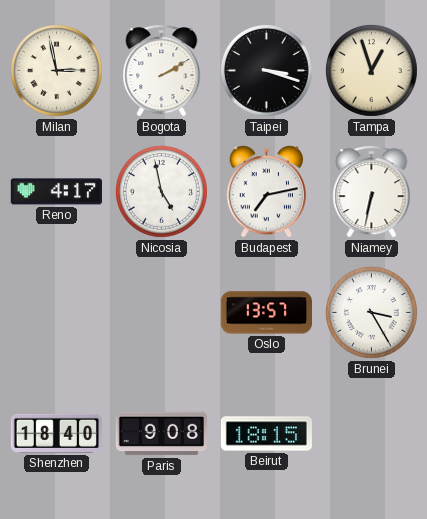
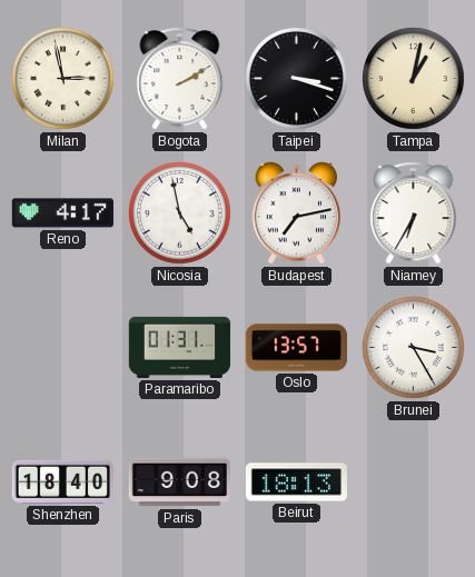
Tampa: 12:57 -> 1:02 (413, 78)
Niamey: 6:32 -> 6:35 (414, 213)
Paramaribo: none -> 01:31 (180, 347)
Beirut: 18:15 -> 18:13 (296, 483)
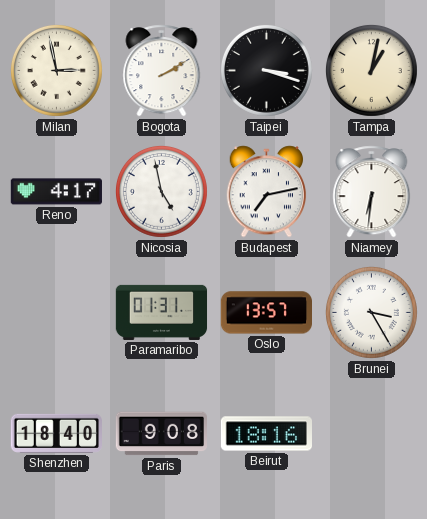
Niamey: 6:35 -> 6:31 (372, 192)
Beirut: 18:13 -> 18:16 (266, 434)
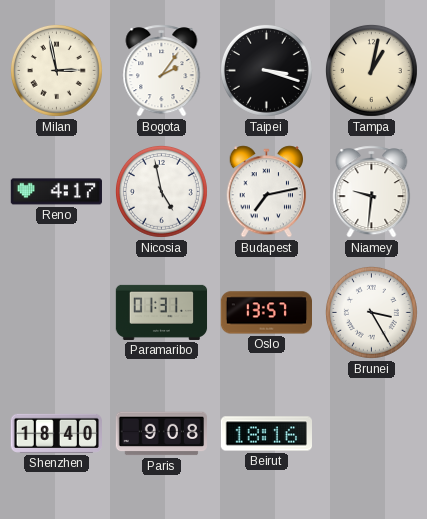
Bogota: 2:10 -> 2:06 (162, 71)
Niamey: 6:31 -> 9:31 (372, 192)
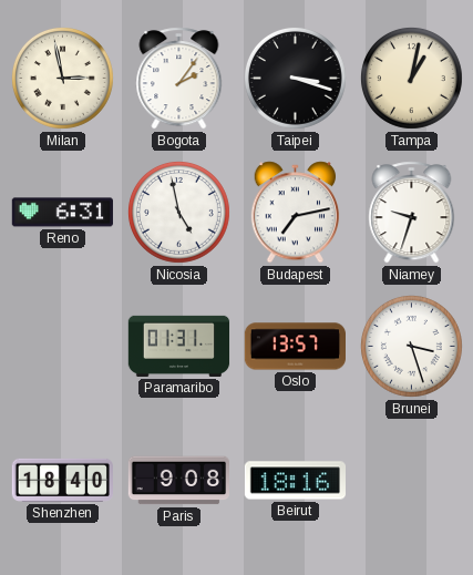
Reno: 4:17 -> 6:31 (62, 213)
Niamey: 9:31 -> 9:33 (412, 213)
Brunei: 3:25 -> 3:27 (411, 346)
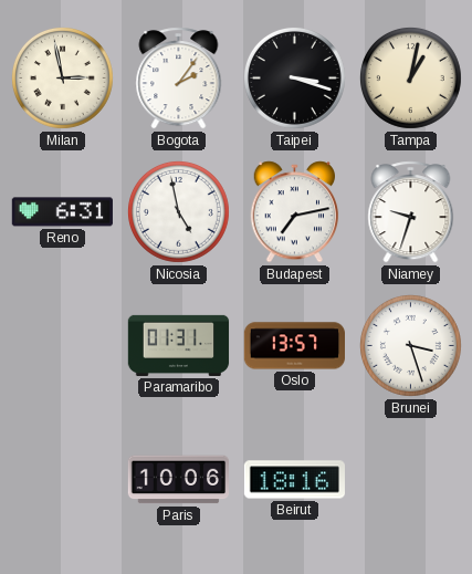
Shenzhen: 18:40 -> none (62, 480)
Paris: 9:08 -> 10:06 (178, 480)
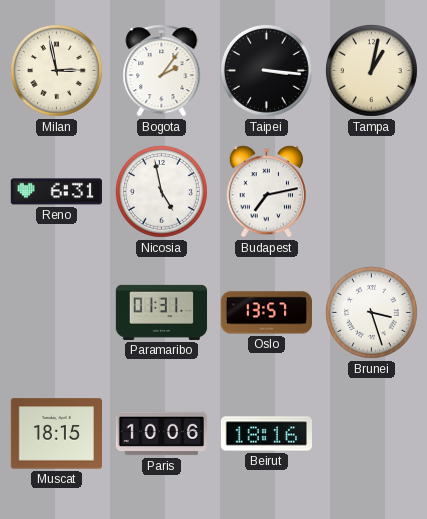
Taipei: 3:18 -> 3:16 (266, 70)
Niamey: 9:33 -> none (411, 212)
Muscat: none -> 18:15 (56, 434)
